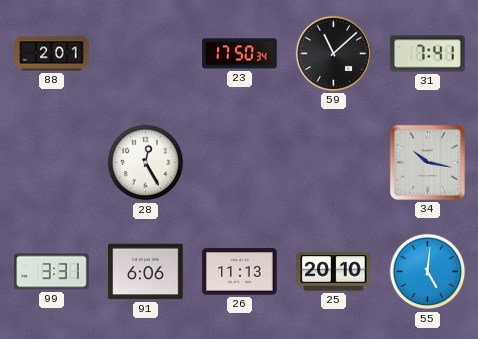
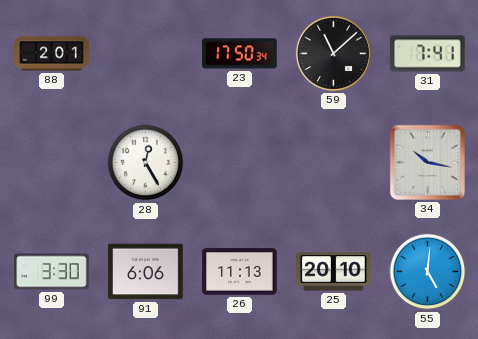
99: 3:31 -> 3:30 (52, 272)
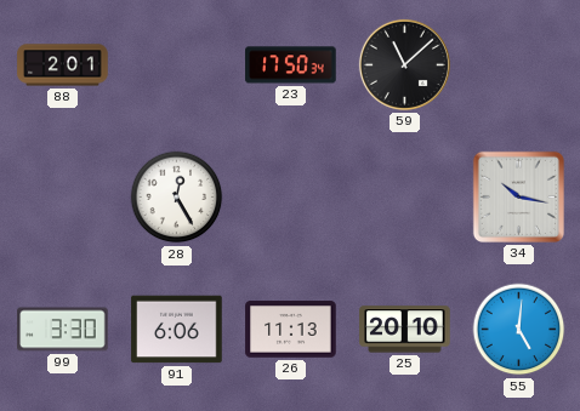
31: 7:41 -> none (428, 54)
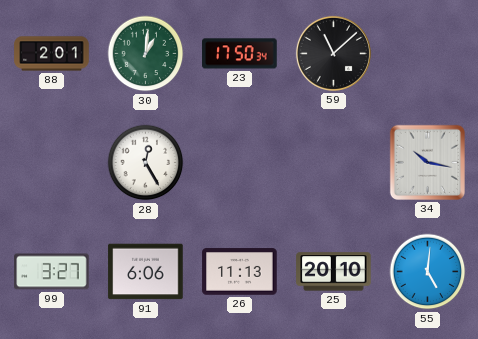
30: none -> 1:01 (146, 54)
99: 3:30 -> 3:27 (52, 272)
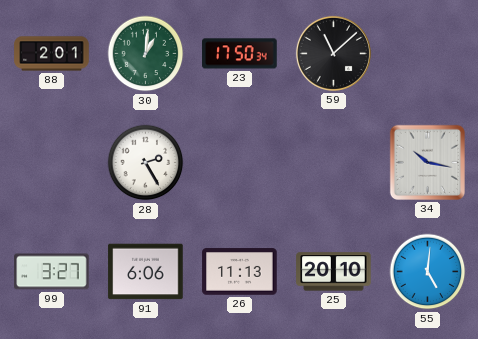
28: 12:25 -> 2:25 (146, 163)
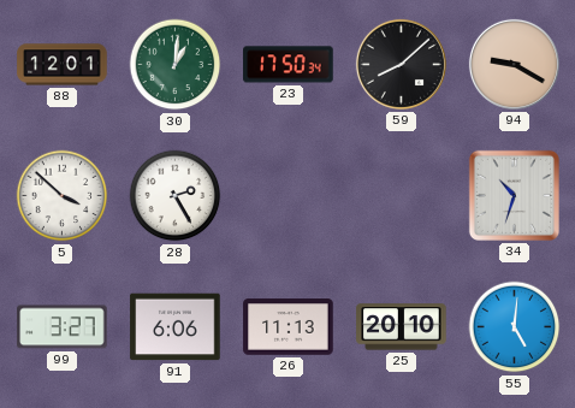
88: 2:01 -> 12:01 (63, 65)
59: 11:08 -> 8:08 (401, 64)
94: none -> 9:20 (514, 64)
5: none -> 3:52 (63, 196)
34: 10:17 -> 10:33 (514, 195)
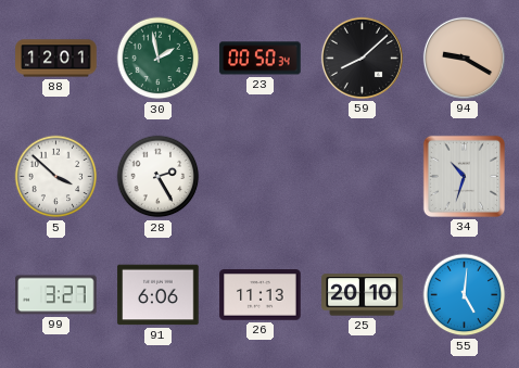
30: 1:01 -> 1:58 (159, 59)
23: 17:50 -> 00:50 (261, 59)
